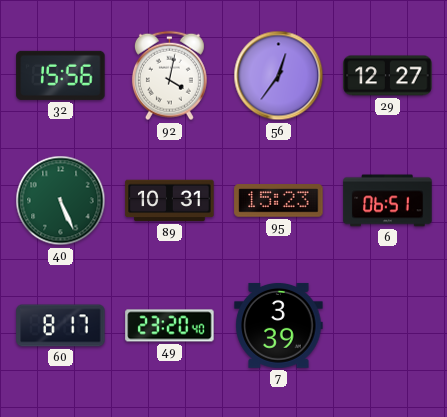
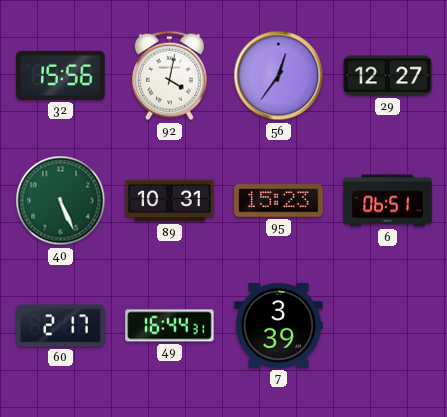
60: 8:17 -> 2:17 (61, 326)
49: 23:20 -> 16:44 (170, 326)
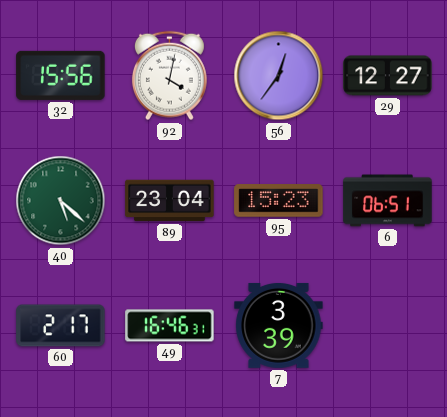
40: 5:26 -> 5:22 (61, 201)
89: 10:31 -> 23:04 (170, 201)
49: 16:44 -> 16:46 (170, 326)
